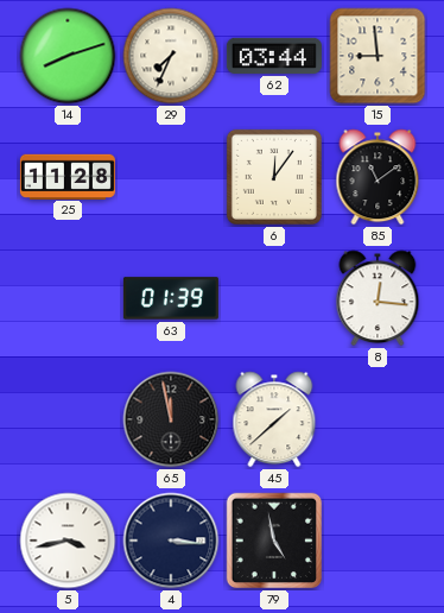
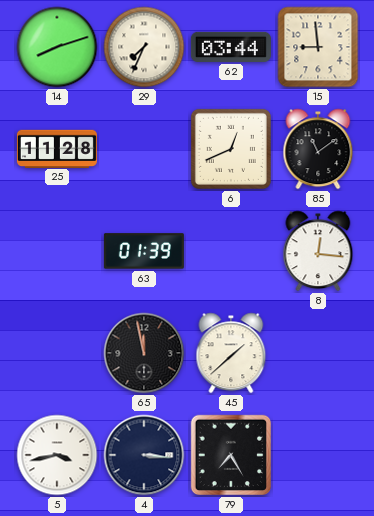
6: 12:06 -> 12:41 (231, 149)
79: 4:58 -> 7:25 (231, 455)
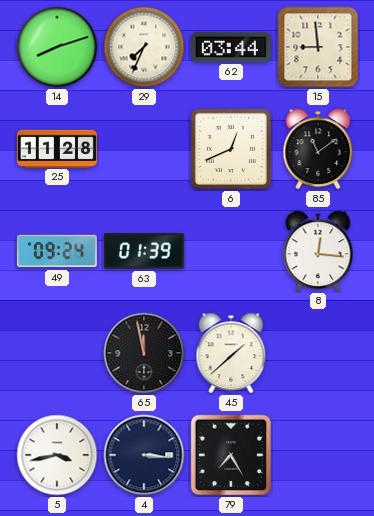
49: none -> 09:24 (57, 251)
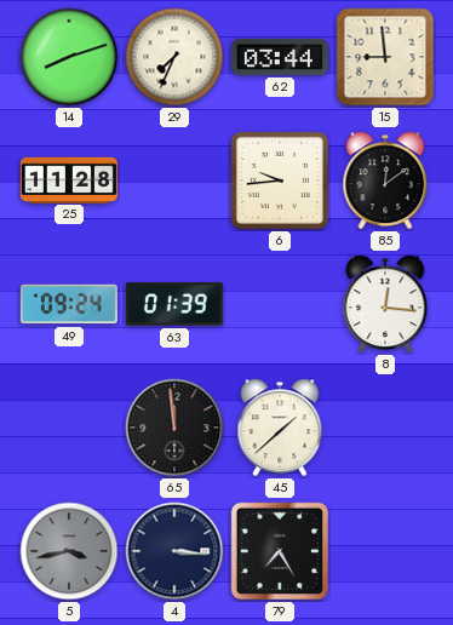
6: 12:41 -> 9:44 (280, 180)
85: 11:09 -> 12:09 (385, 180)
65: 11:58 -> 11:59 (174, 428)
5 dial: white -> grey (69, 551)
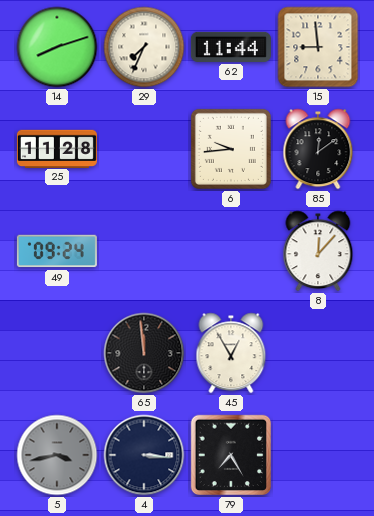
62: 03:44 -> 11:44 (231, 47)
63: 01:39 -> none (174, 304)
8: 12:16 -> 12:07 (318, 251)
45: 1:38 -> 12:55 (231, 353)
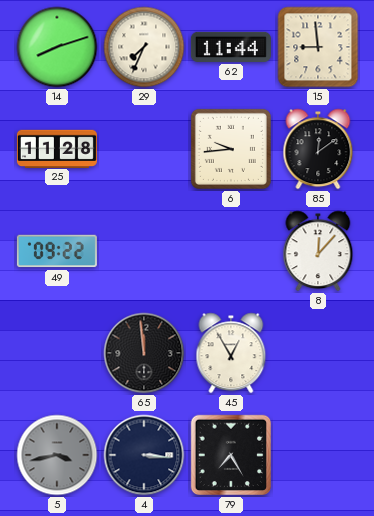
49: 09:24 -> 09:22 (57, 251)
